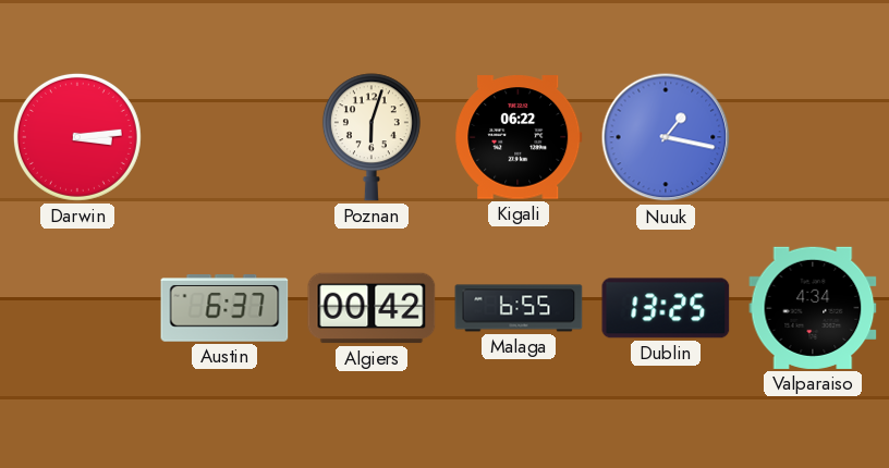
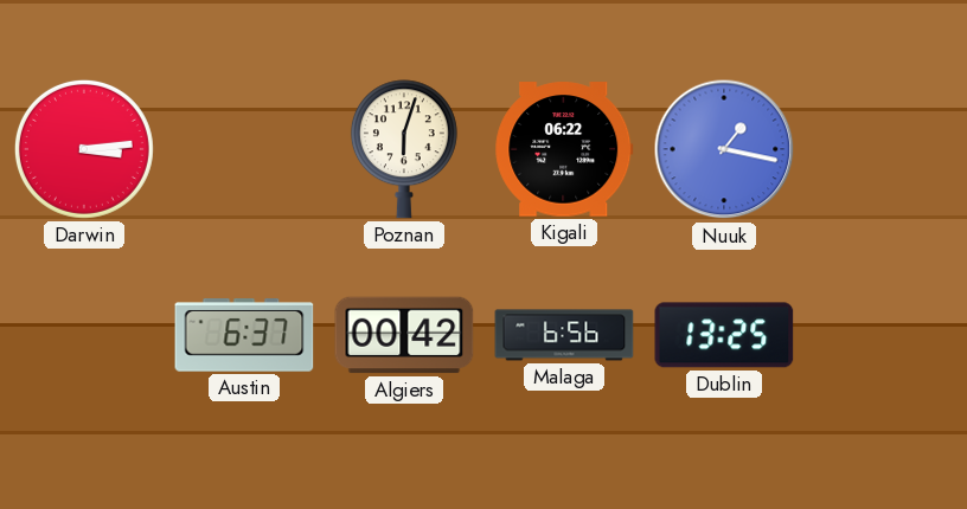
Malaga: 6:55 -> 6:56 (564, 335)
Valparaiso: 4:34 -> none (813, 308)
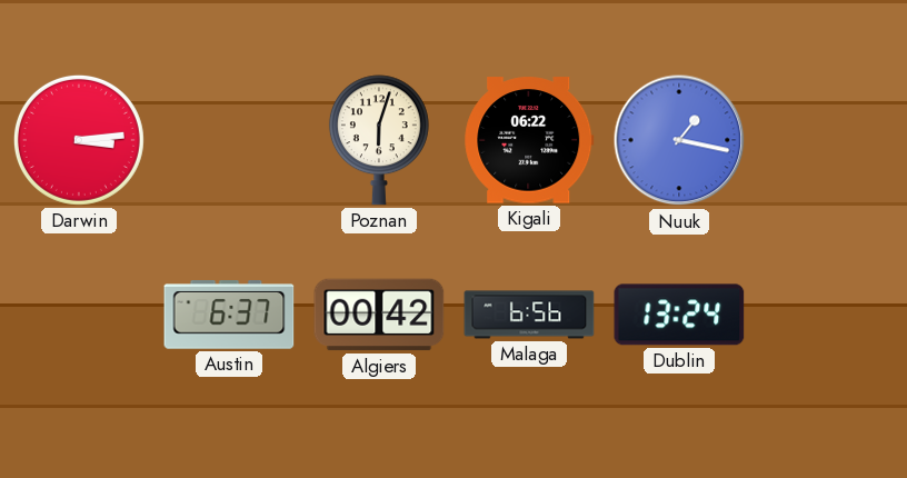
Dublin: 13:25 -> 13:24 (679, 315)
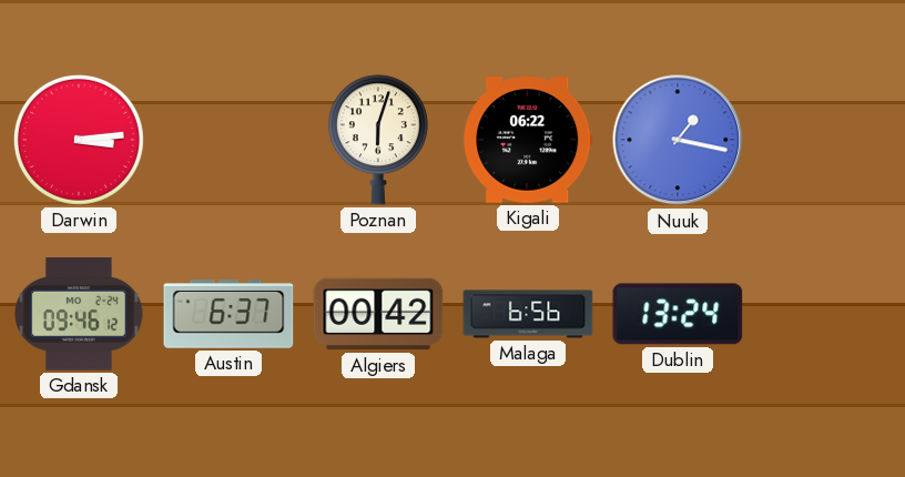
Gdansk: none -> 09:46 (79, 315)
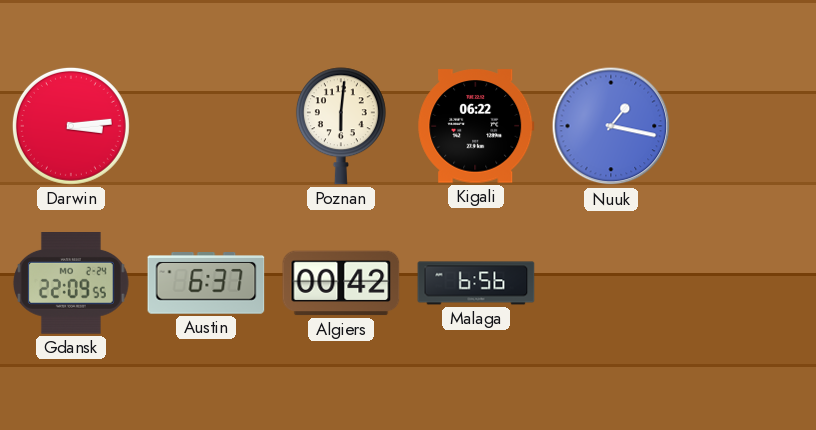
Poznan: 6:03 -> 6:01 (341, 126)
Gdansk: 09:46 -> 22:09 (71, 284)
Dublin: 13:24 -> none (678, 314)
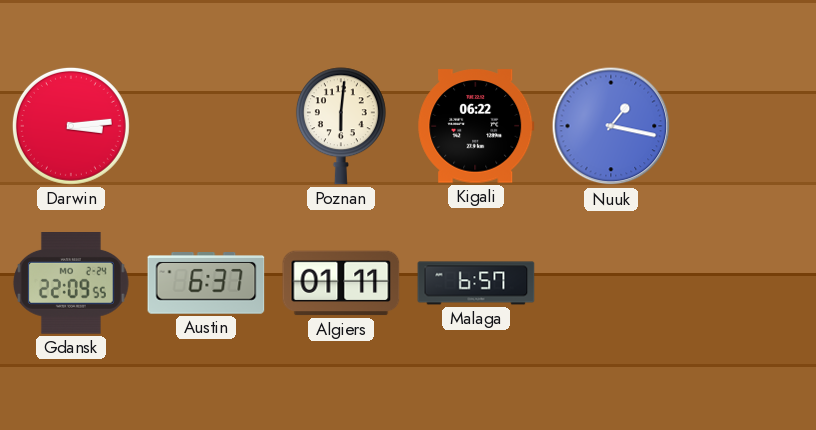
Algiers: 00:42 -> 01:11 (341, 283)
Malaga: 6:56 -> 6:57 (476, 283)
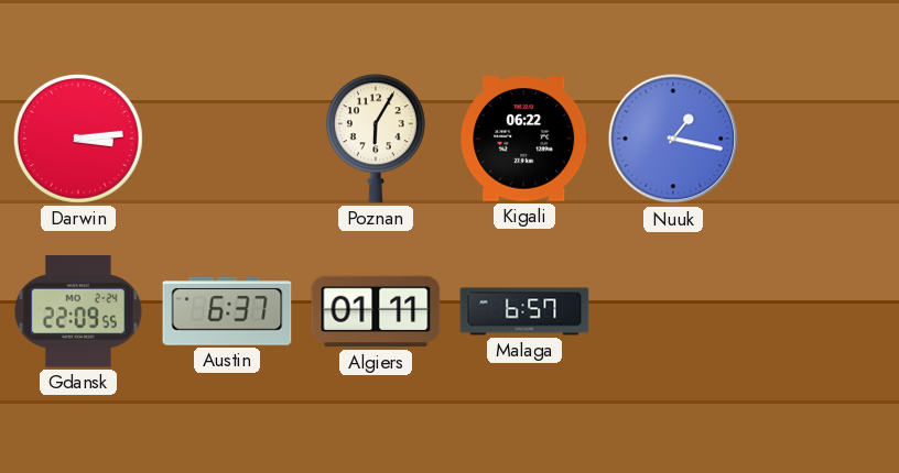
Poznan: 6:01 -> 6:05 (376, 139)
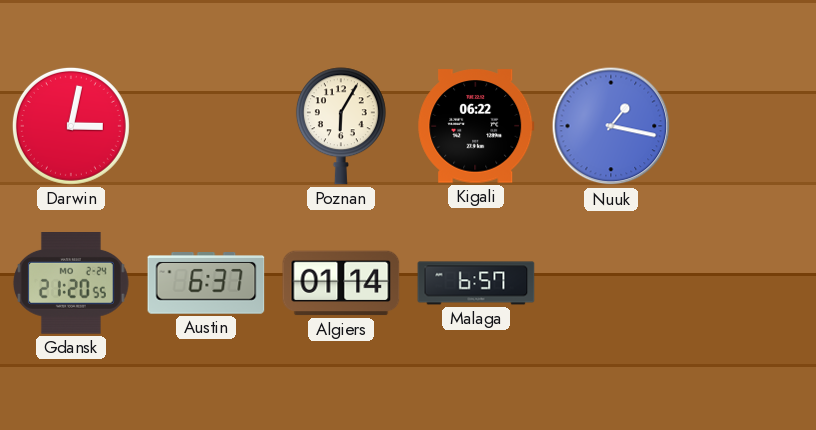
Darwin: 3:14 -> 3:02 (71, 126)
Gdansk: 22:09 -> 21:20 (71, 284)
Algiers: 01:11 -> 01:14 (341, 283)
